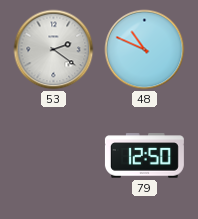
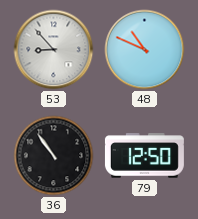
53: 2:21 -> 8:53 (54, 50)
36: none -> 10:54 (54, 156)
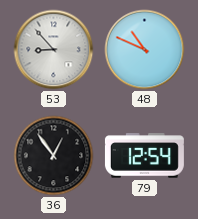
36: 10:54 -> 12:54 (54, 156)
79: 12:50 -> 12:54 (144, 156)
